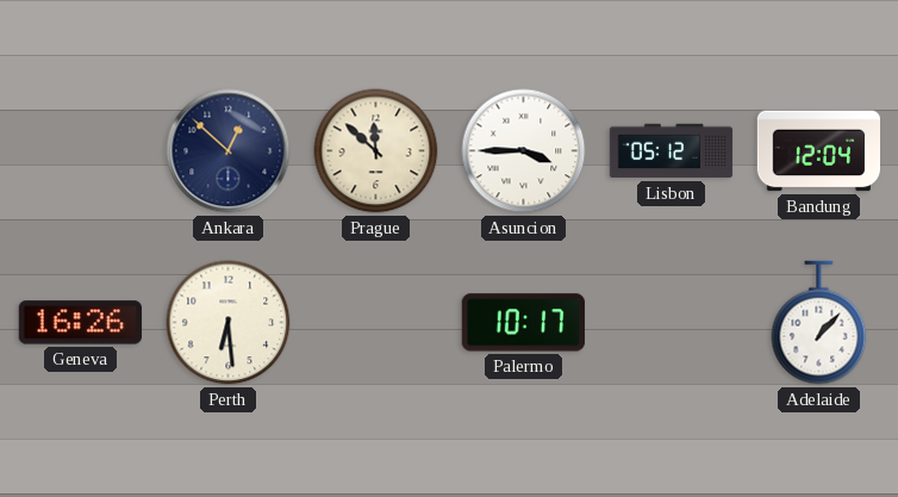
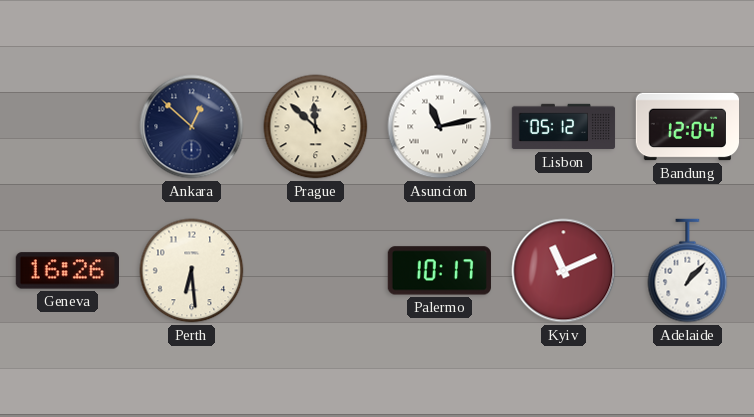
Asuncion: 3:45 -> 11:13 (440, 127)
Kyiv: none -> 11:11 (564, 271)
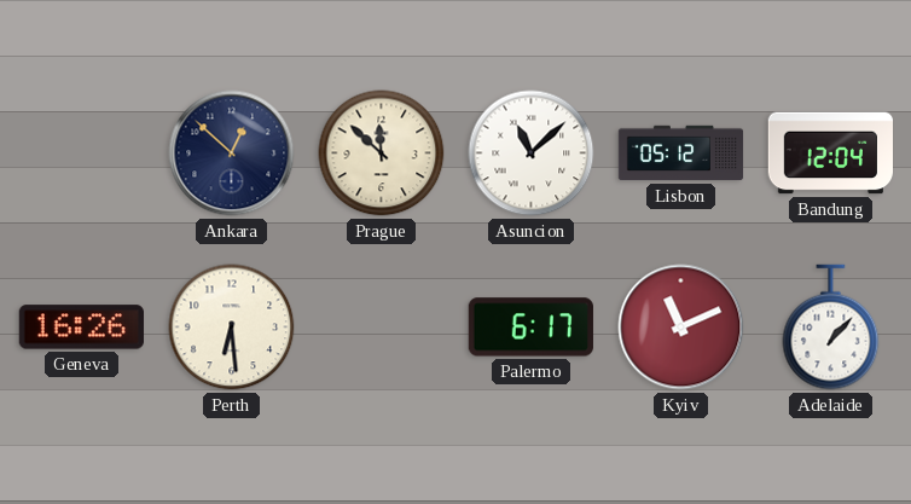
Asuncion: 11:13 -> 11:08 (532, 153)
Palermo: 10:17 -> 6:17 (530, 328)
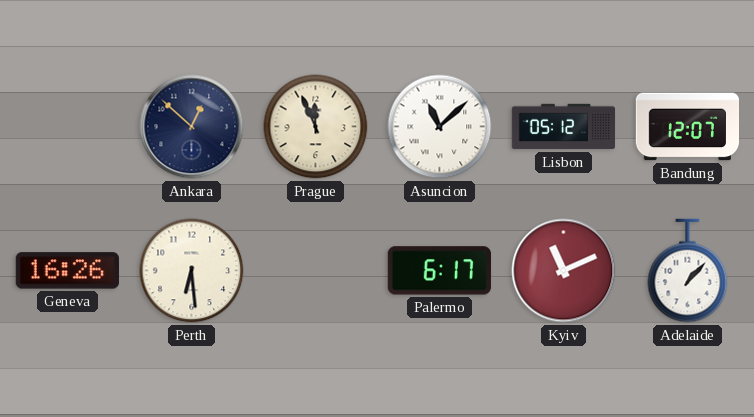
Prague: 11:52 -> 11:56 (316, 127)
Bandung: 12:04 -> 12:07 (687, 127)
